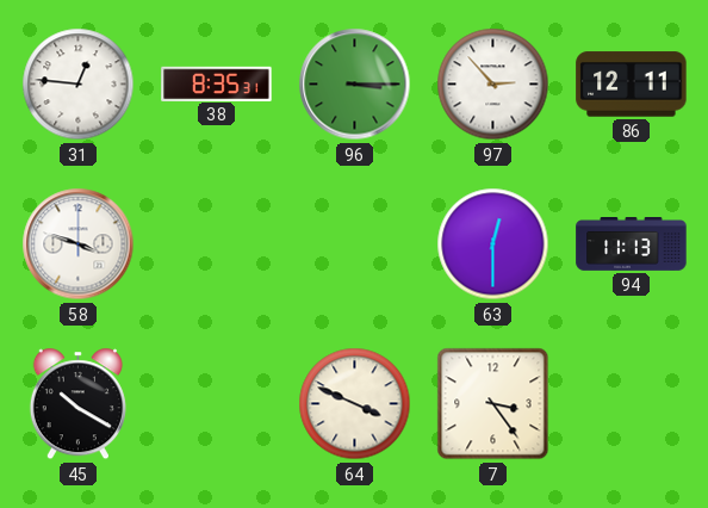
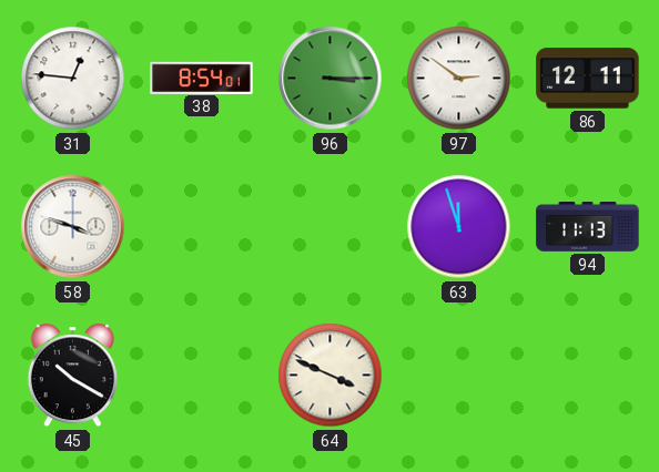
38: 8:35 -> 8:54 (202, 78)
97: 2:53 -> 2:51 (459, 79)
63: 12:30 -> 11:57 (459, 227)
7: 3:24 -> none (493, 404)
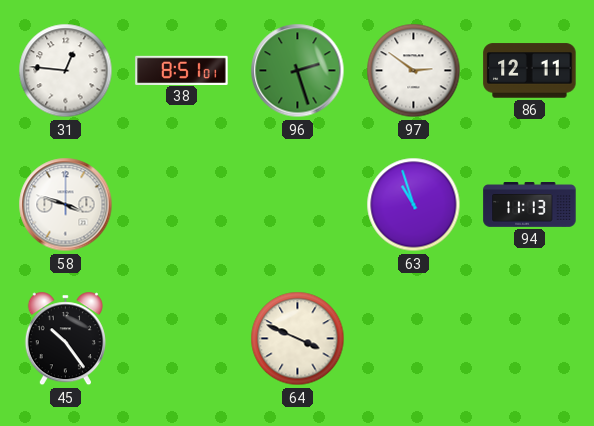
38: 8:54 -> 8:51 (182, 70)
96: 3:15 -> 2:27 (298, 71)
63: 11:57 -> 10:57 (414, 205)
45: 10:20 -> 10:24 (65, 339)
